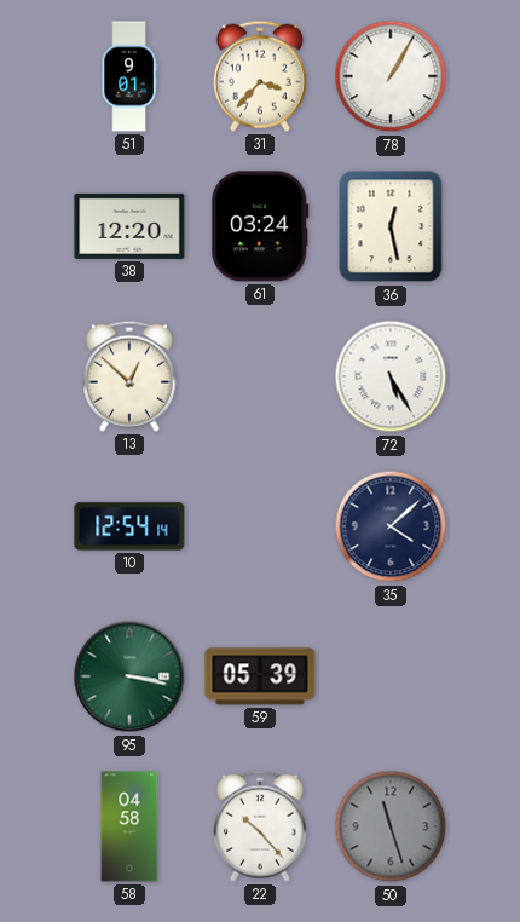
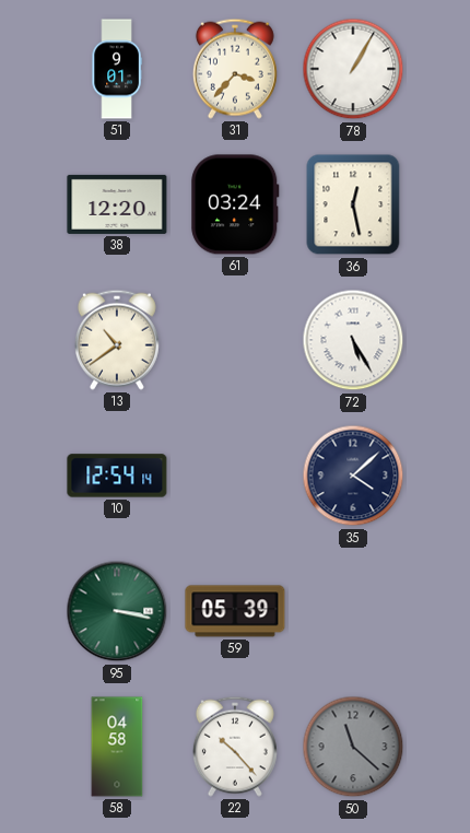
13: 12:52 -> 10:39 (117, 340)
50: 11:27 -> 11:22 (353, 747)
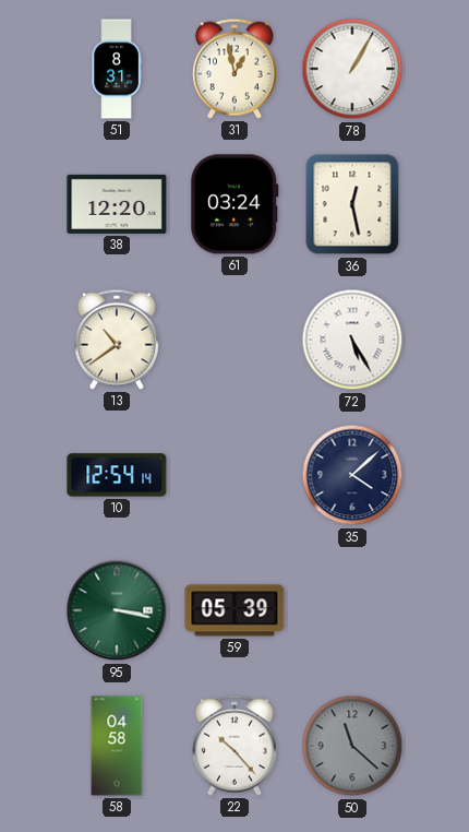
51: 9:01 -> 8:31 (117, 69)
31: 3:37 -> 12:58 (234, 69)
